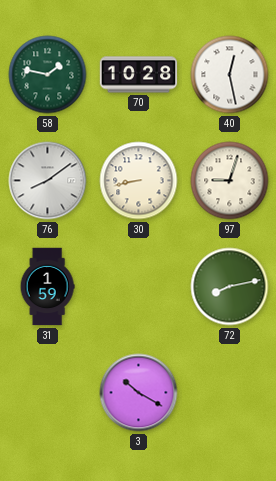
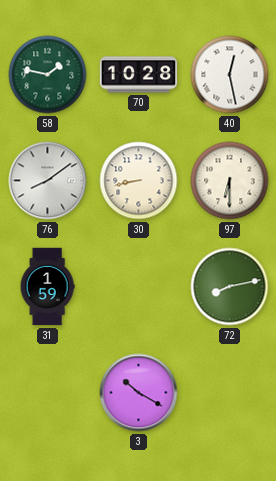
97: 9:03 -> 6:30 (230, 181)
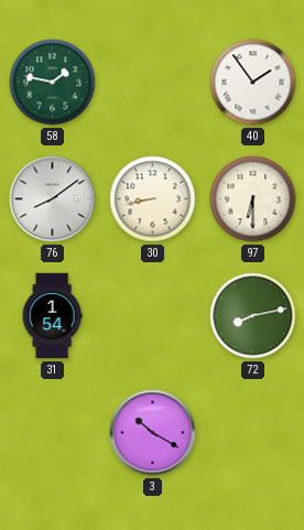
70: 10:28 -> none (139, 75)
40: 12:28 -> 1:54 (253, 83)
31: 1:59 -> 1:54 (52, 316)
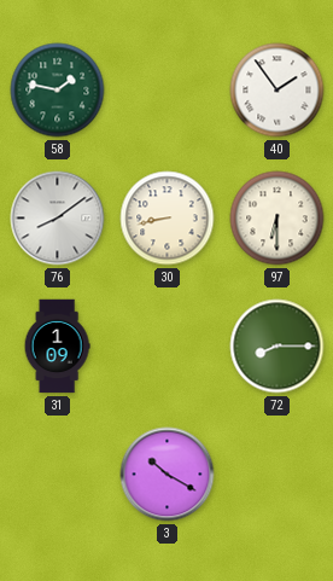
31: 1:54 -> 1:09 (57, 347)
72: 8:13 -> 8:15 (277, 347)
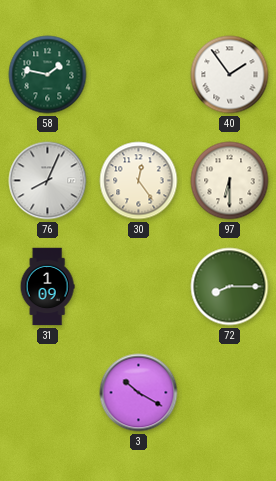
76: 8:09 -> 8:04 (48, 181)
30: 8:43 -> 12:24 (139, 181)
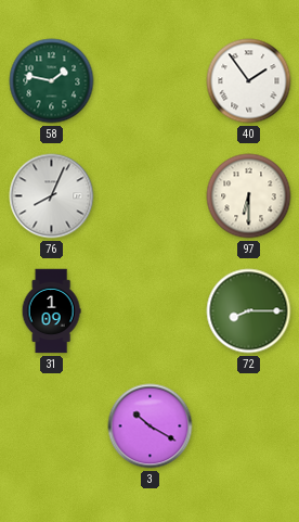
30: 12:24 -> none (139, 181)
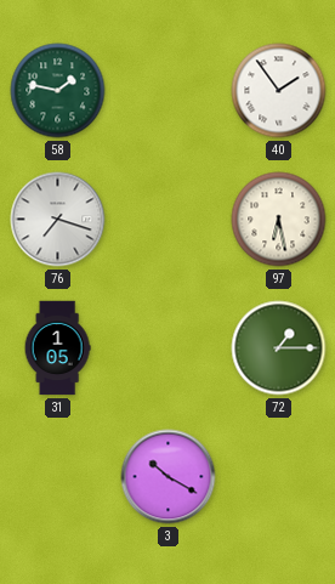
76: 8:04 -> 7:18 (58, 220)
97: 6:30 -> 6:28 (279, 220)
31: 1:09 -> 1:05 (57, 348)
72: 8:15 -> 1:15 (279, 348)
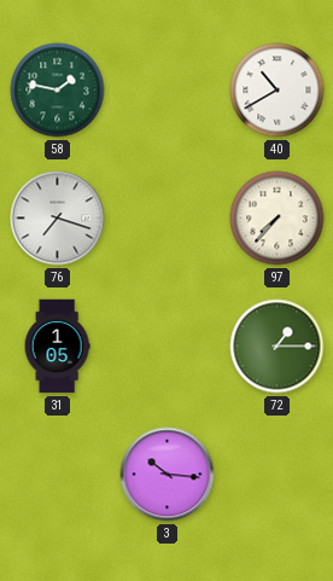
40: 1:54 -> 10:40 (277, 91)
97: 6:28 -> 7:37 (277, 219)
3: 10:20 -> 10:16 (168, 475)
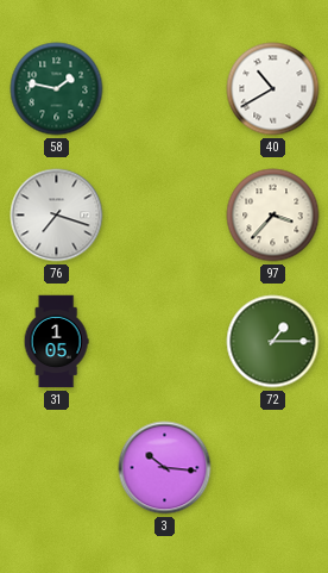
97: 7:37 -> 3:37 (273, 216)
